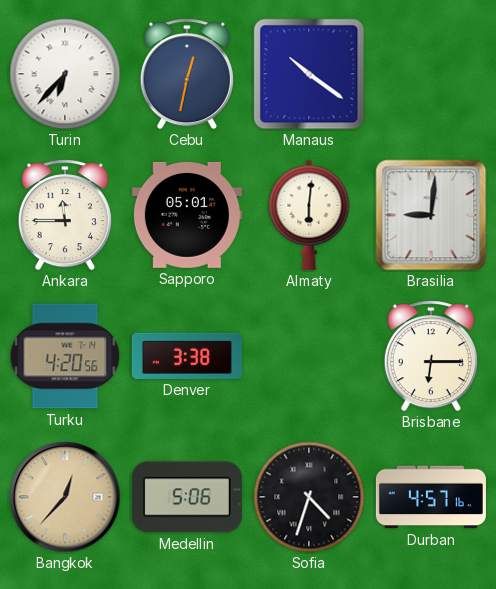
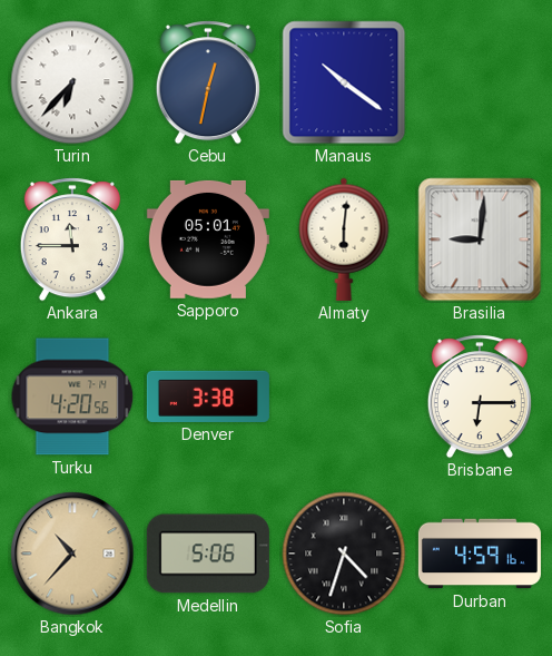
Bangkok: 12:37 -> 10:37 (72, 554)
Durban: 4:57 -> 4:59 (480, 554)
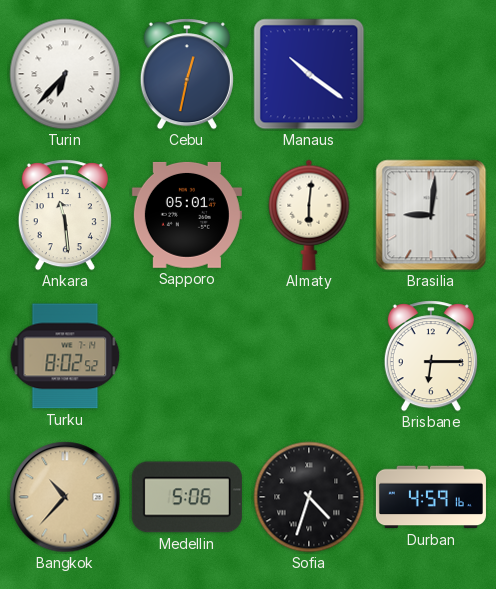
Ankara: 11:45 -> 11:29 (65, 215)
Turku: 4:20 -> 8:02 (65, 356)
Denver: 3:38 -> none (208, 396)
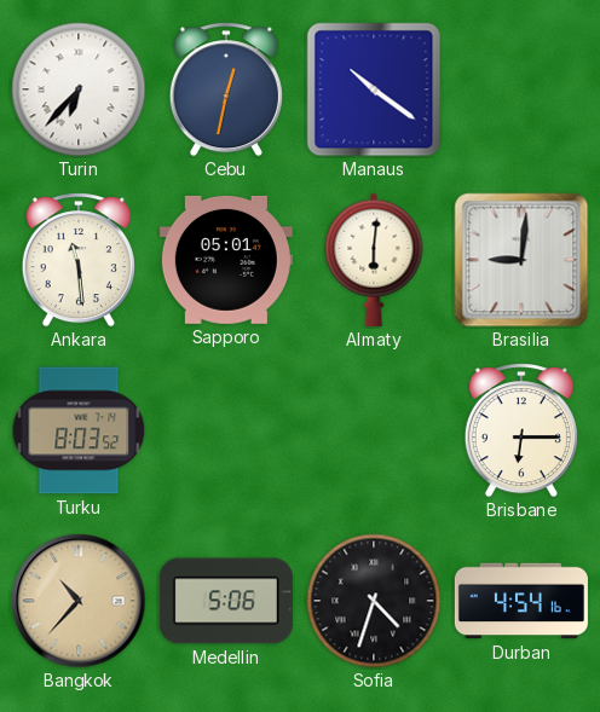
Turku: 8:02 -> 8:03 (79, 430)
Durban: 4:59 -> 4:54 (521, 601)
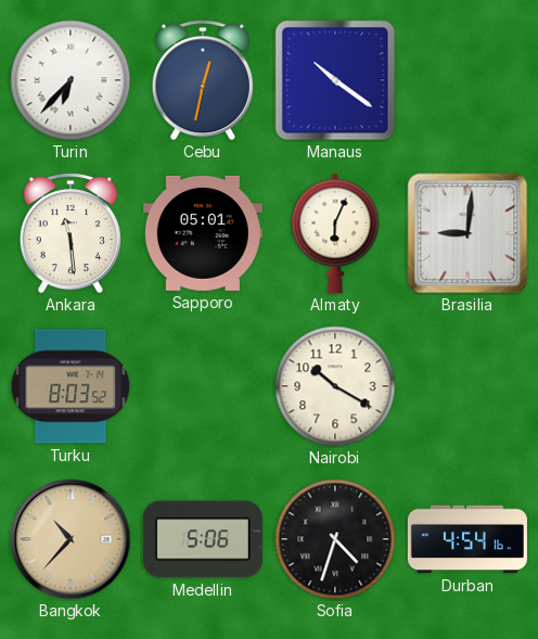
Almaty: 6:01 -> 6:04 (335, 233)
Nairobi: none -> 10:20 (335, 386)
Brisbane: 6:15 -> none (521, 430)
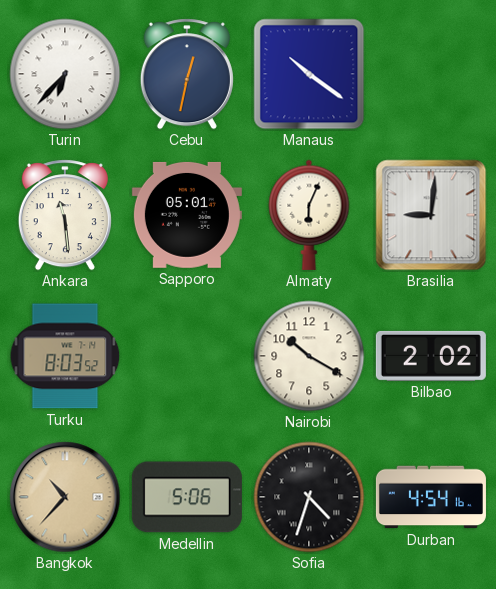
Bilbao: none -> 2:02 (431, 356)
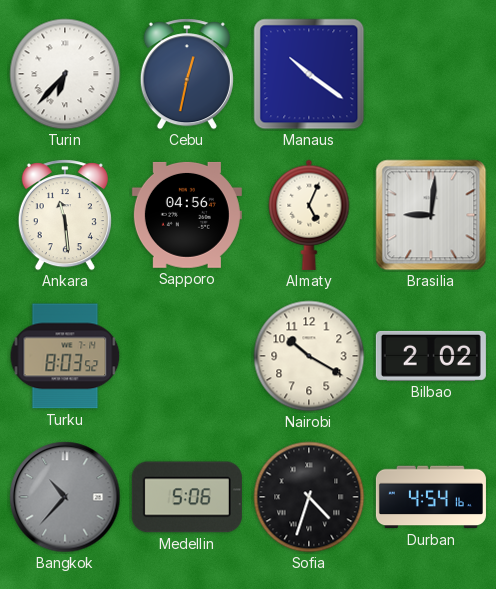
Sapporo: 05:01 -> 04:56 (187, 215)
Almaty: 6:04 -> 5:04 (309, 215)
Bangkok dial: champagne -> grey (65, 497)
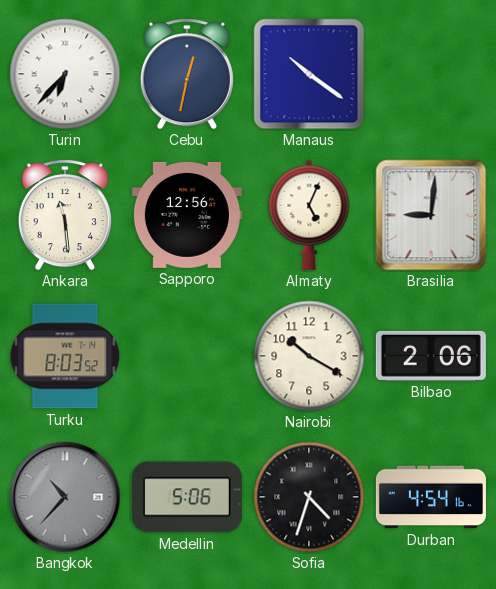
Sapporo: 04:56 -> 12:56 (187, 215)
Bilbao: 2:02 -> 2:06 (431, 356)
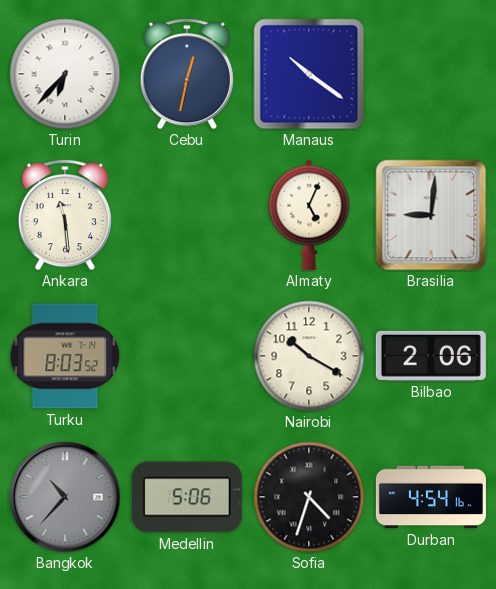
Sapporo: 12:56 -> none (187, 215)
